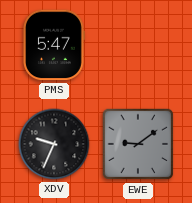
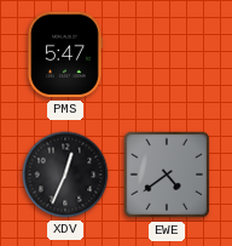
XDV: 9:34 -> 12:34 (65, 175)
EWE: 9:09 -> 4:39 (167, 175)
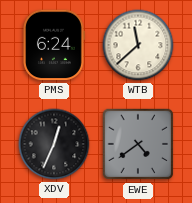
PMS: 5:47 -> 6:24 (54, 45)
WTB: none -> 11:38 (138, 45)
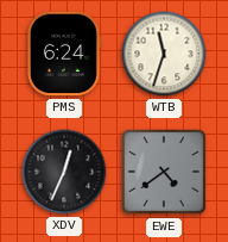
WTB: 11:38 -> 11:33 (164, 54)
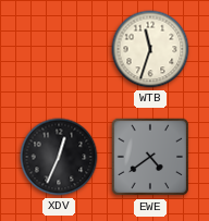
PMS: 6:24 -> none (64, 54)
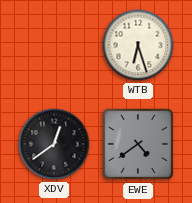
WTB: 11:33 -> 6:27 (138, 45)
XDV: 12:34 -> 12:39 (54, 144)
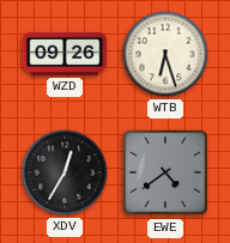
WZD: none -> 09:26 (65, 54)
XDV: 12:39 -> 12:35 (65, 172)
